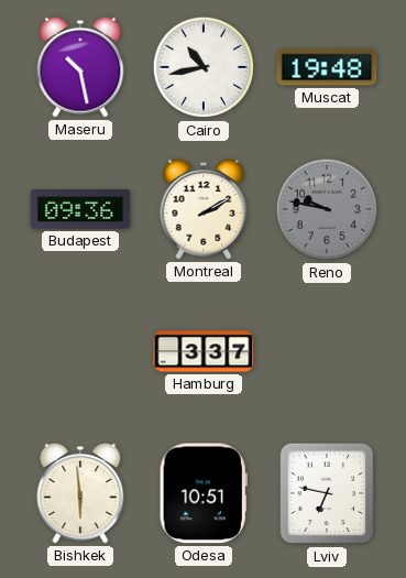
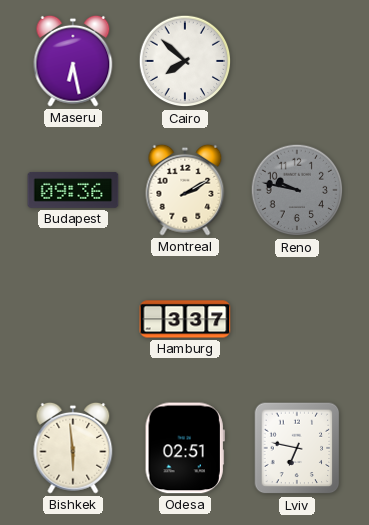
Maseru: 10:28 -> 6:28 (73, 61)
Cairo: 10:43 -> 7:52 (185, 61)
Muscat: 19:48 -> none (327, 67)
Odesa: 10:51 -> 02:51 (185, 448)
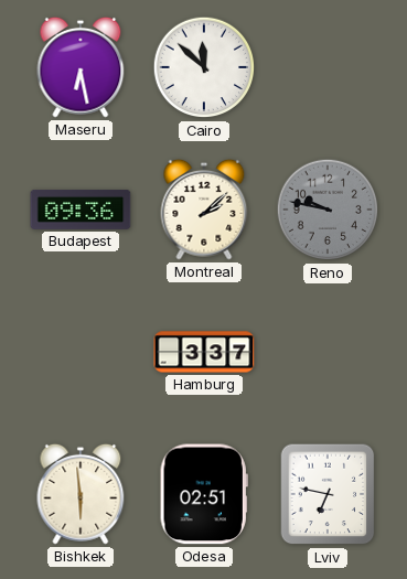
Cairo: 7:52 -> 11:52 (204, 67)
Montreal: 2:10 -> 2:08 (204, 210)
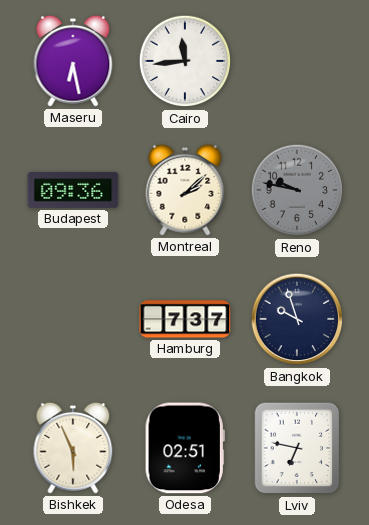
Cairo: 11:52 -> 11:44 (185, 61)
Hamburg: 3:37 -> 7:37 (185, 319)
Bangkok: none -> 9:57 (297, 319)
Bishkek: 5:59 -> 5:56 (73, 448)
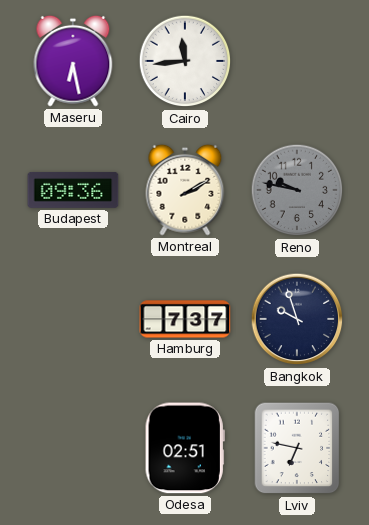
Montreal: 2:08 -> 2:10 (185, 190)
Bishkek: 5:56 -> none (73, 448)
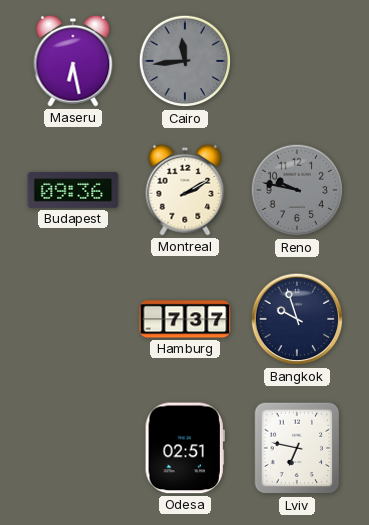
Cairo dial: white -> grey (185, 61)
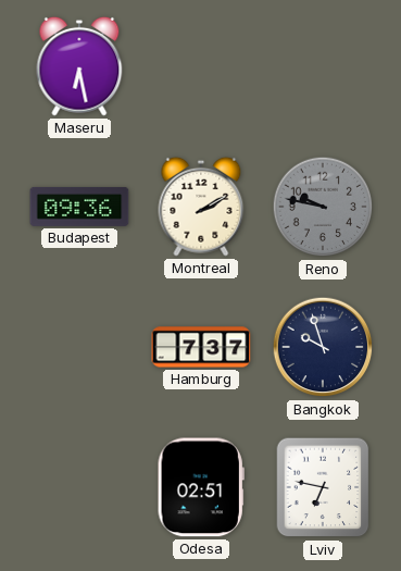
Cairo: 11:44 -> none (185, 61)
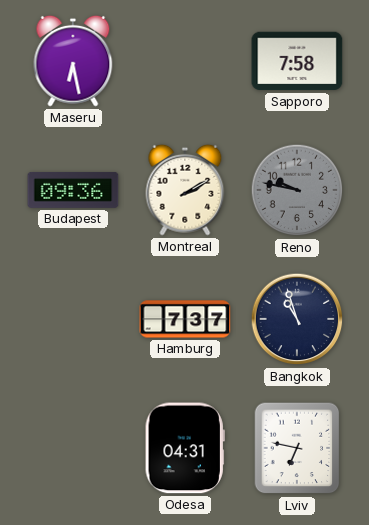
Sapporo: none -> 7:58 (297, 61)
Bangkok: 9:57 -> 10:57 (297, 319)
Odesa: 02:51 -> 04:31 (185, 448)
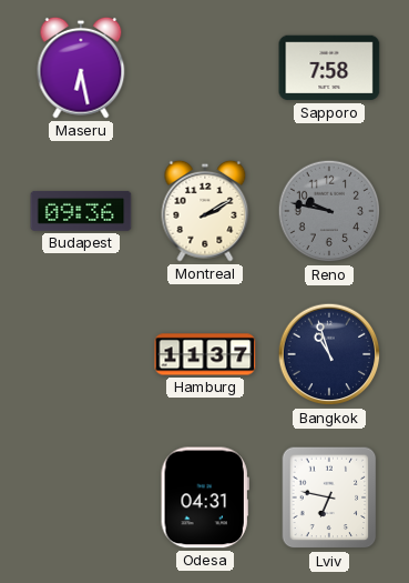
Hamburg: 7:37 -> 11:37 (205, 354)
